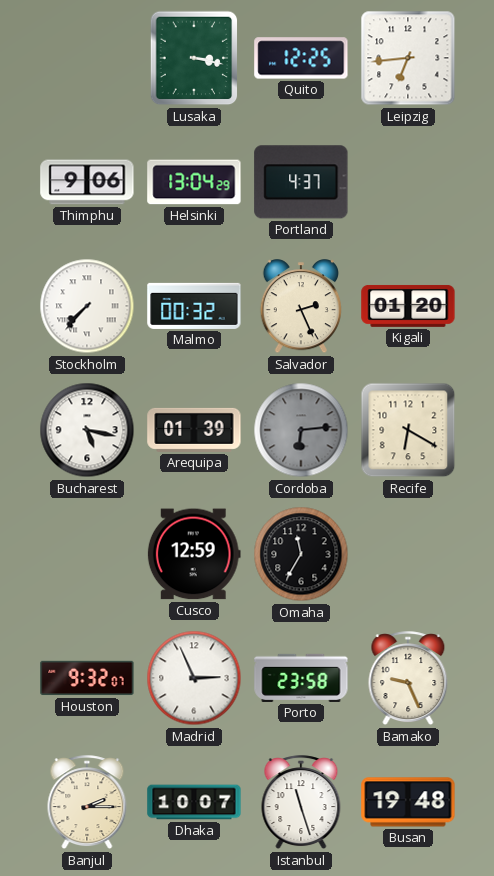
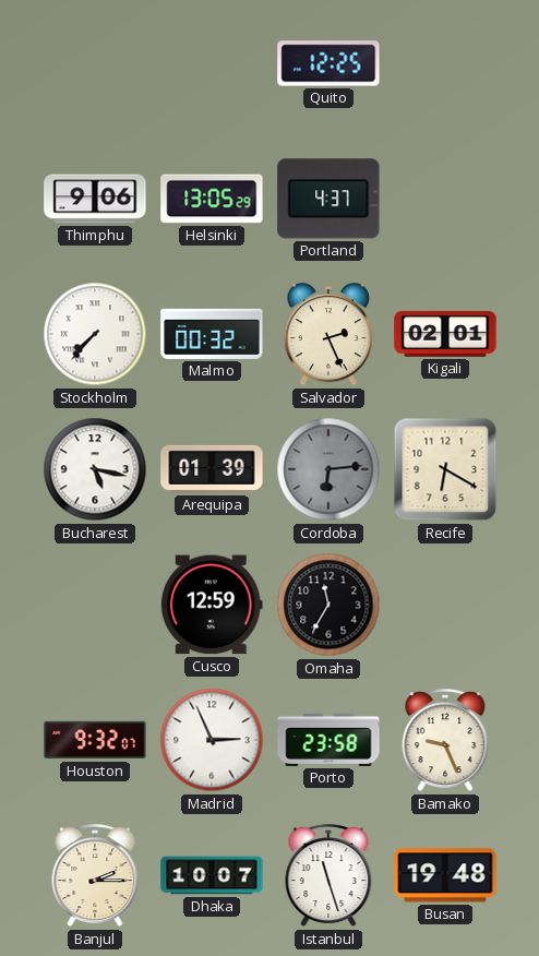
Lusaka: 3:17 -> none (194, 58)
Leipzig: 6:44 -> none (408, 58)
Helsinki: 13:04 -> 13:05 (212, 199)
Kigali: 01:20 -> 02:01 (445, 334)
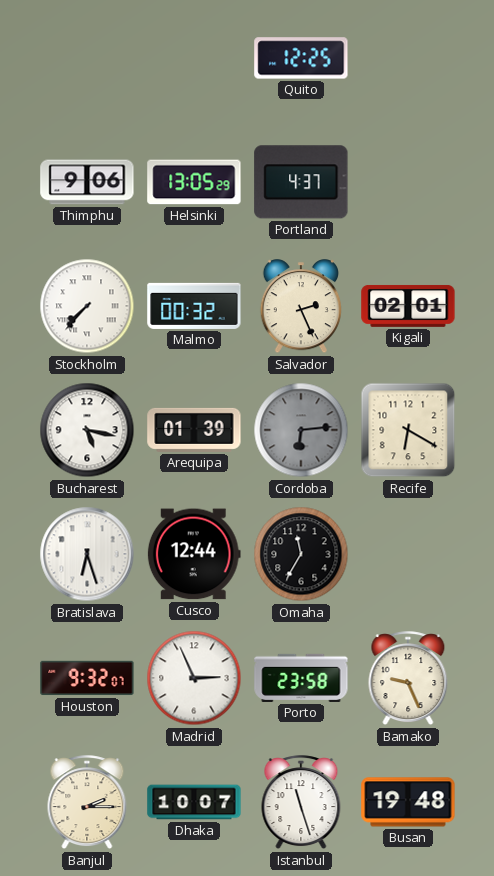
Bratislava: none -> 6:27 (87, 554)
Cusco: 12:59 -> 12:44 (194, 554)
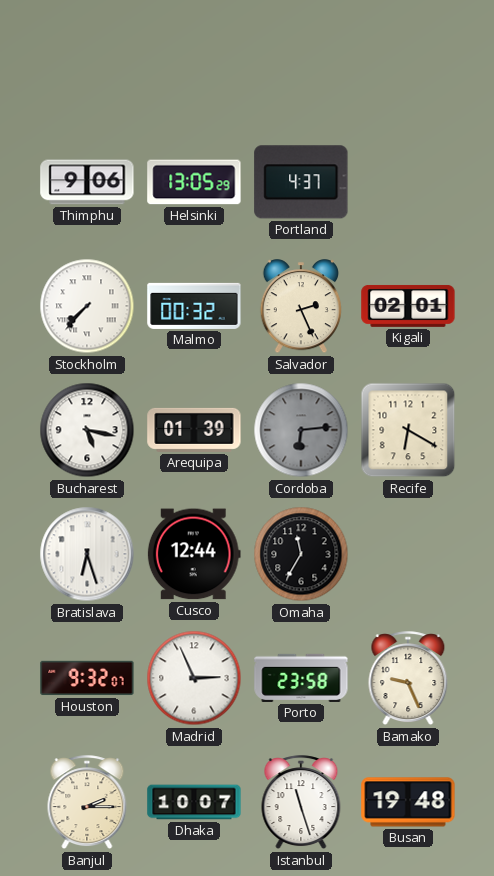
Quito: 12:25 -> none (301, 58)
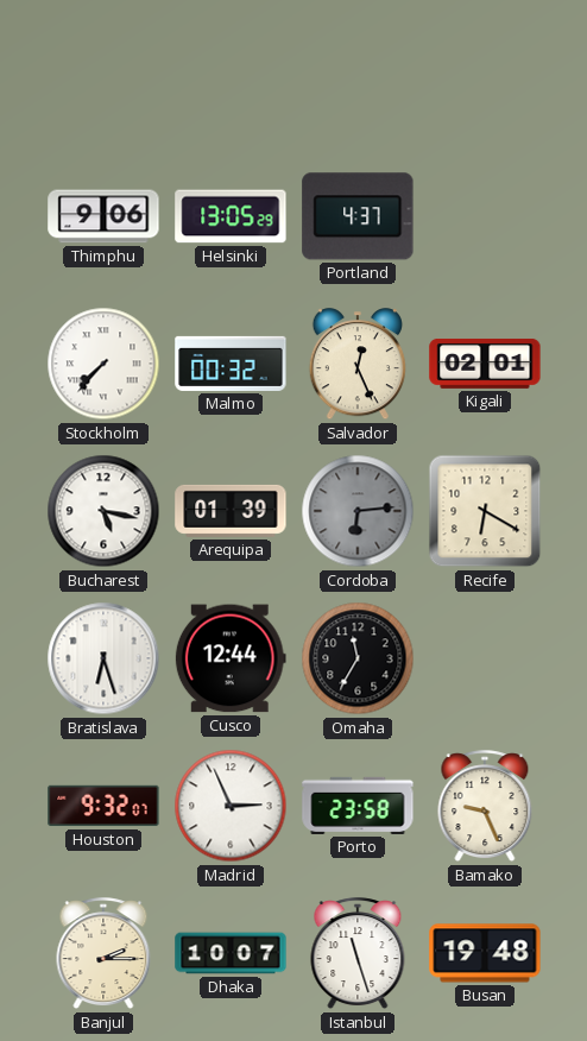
Salvador: 2:26 -> 12:26 (358, 365)
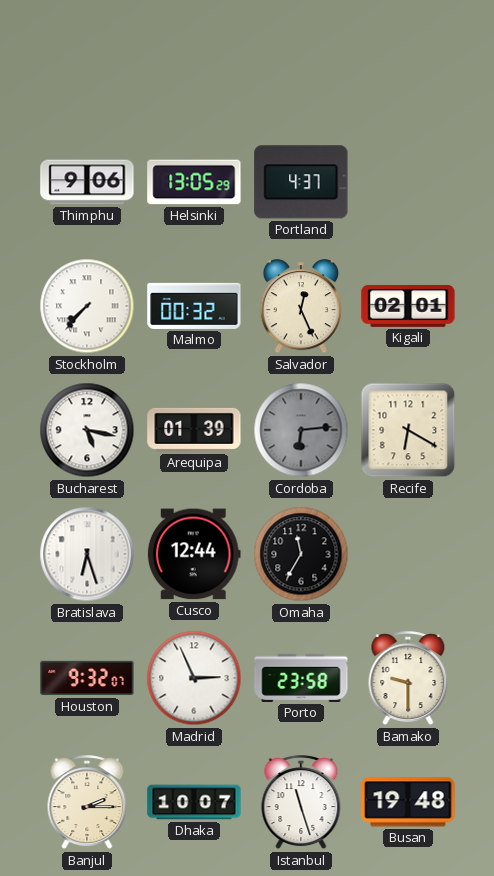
Bamako: 9:26 -> 9:30 (408, 679)
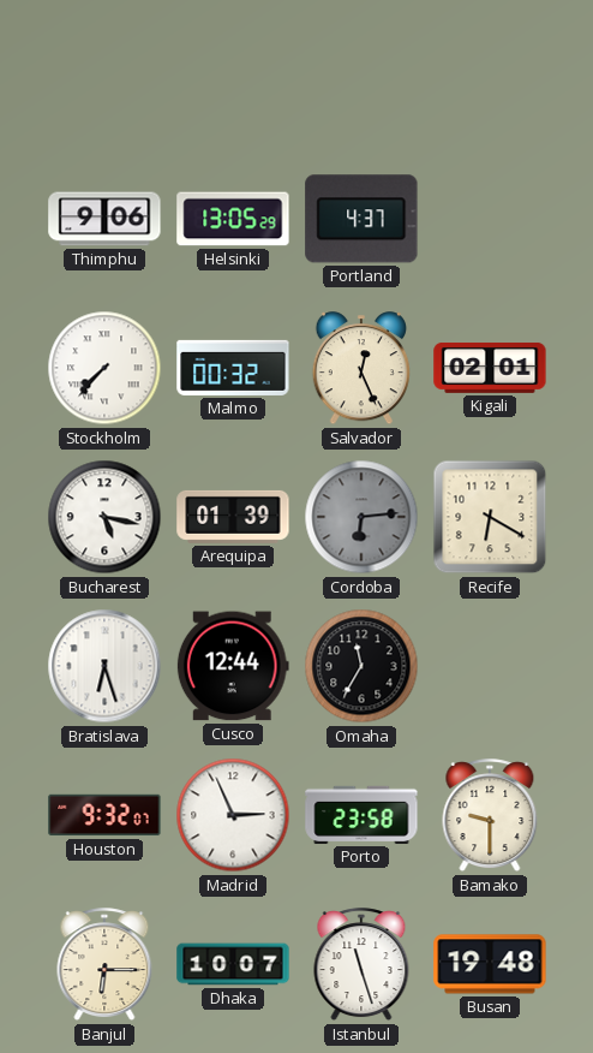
Banjul: 2:15 -> 6:15 (104, 965)
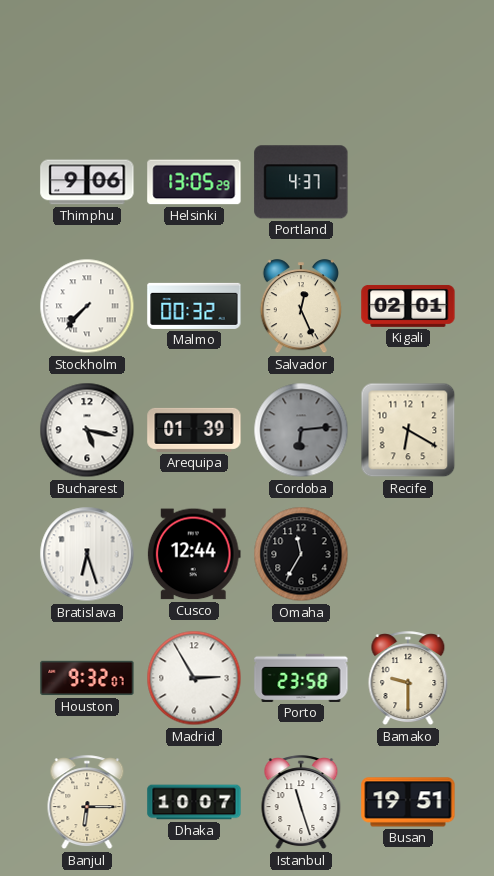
Madrid: 2:56 -> 2:55 (194, 678)
Busan: 19:48 -> 19:51 (408, 802)
